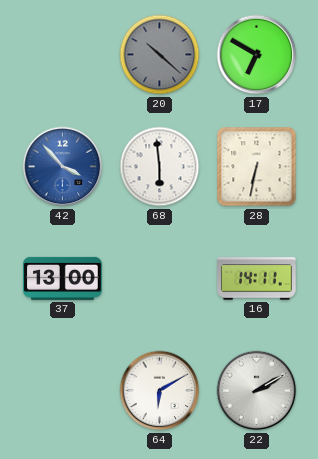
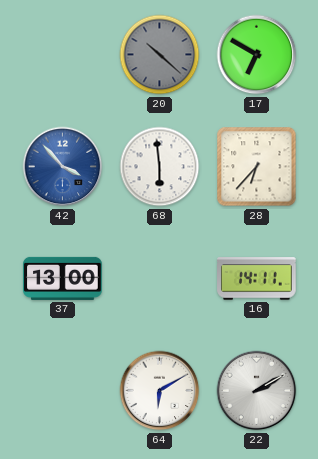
28: 6:32 -> 6:37 (257, 167)
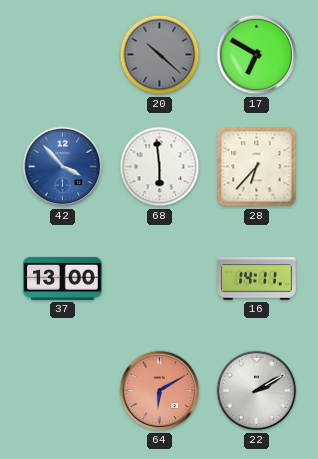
64 dial: white -> salmon (160, 391)
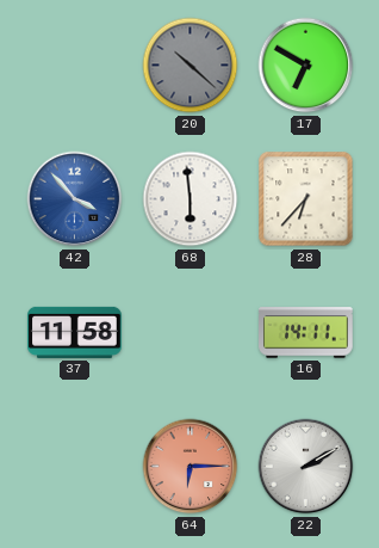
37: 13:00 -> 11:58 (75, 332)
64: 6:10 -> 6:15 (191, 467)
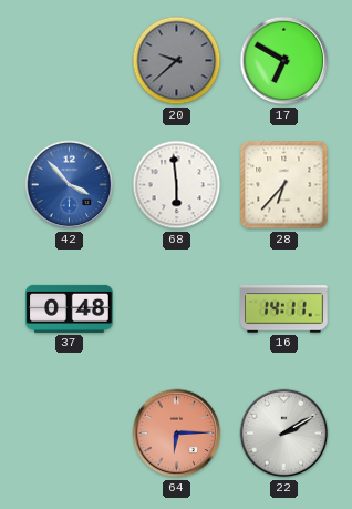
20: 10:22 -> 9:38 (177, 61)
37: 11:58 -> 0:48 (70, 308)
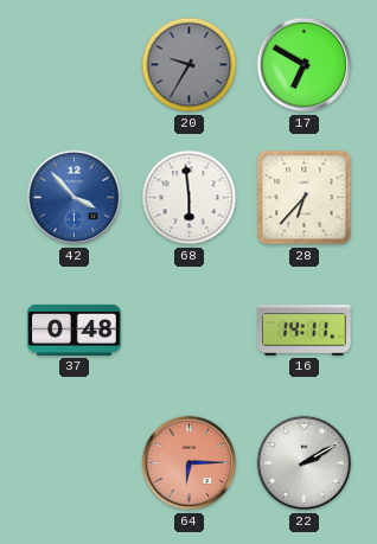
20: 9:38 -> 9:35 (190, 65)
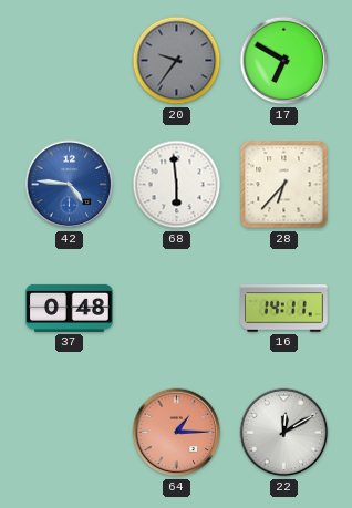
20: 9:35 -> 9:36 (177, 61)
42: 3:53 -> 4:46 (70, 185)
64: 6:15 -> 1:15 (177, 433)
22: 2:10 -> 12:10 (284, 433)
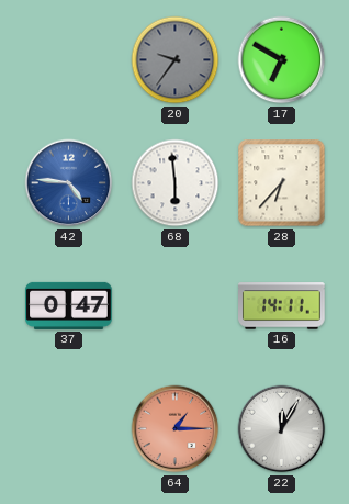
37: 0:48 -> 0:47 (69, 305)
22: 12:10 -> 12:05 (282, 429)
